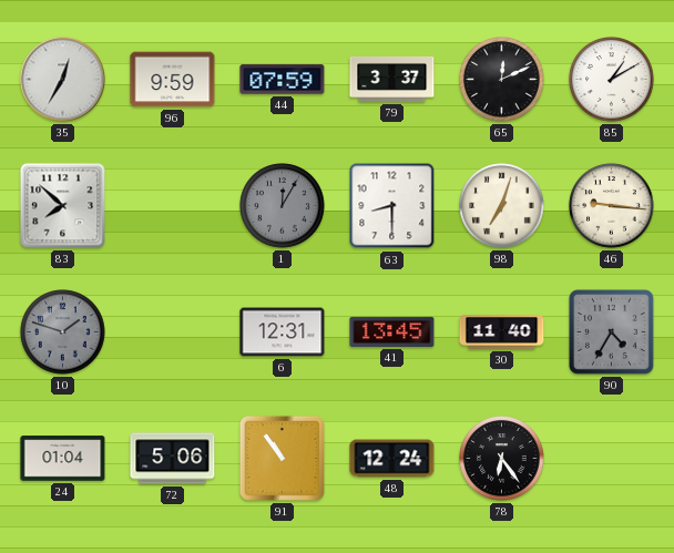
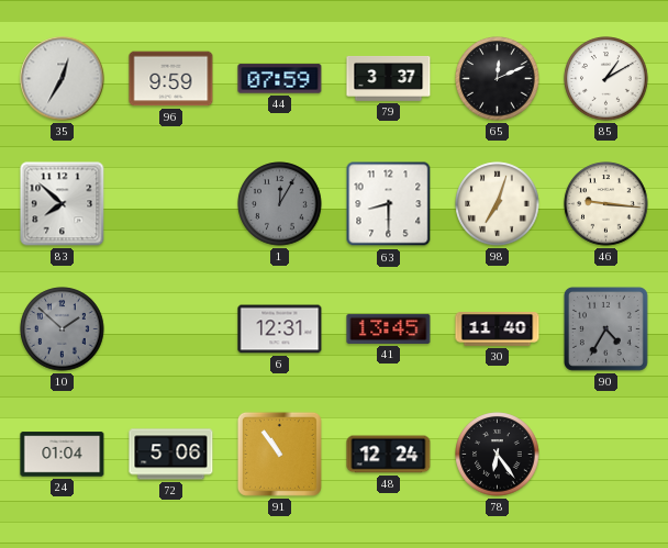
10: 1:48 -> 1:52 (63, 329)
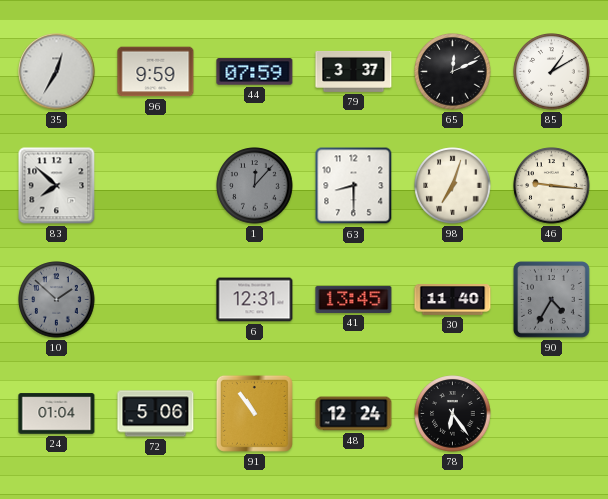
1: 12:05 -> 12:07 (255, 186)
